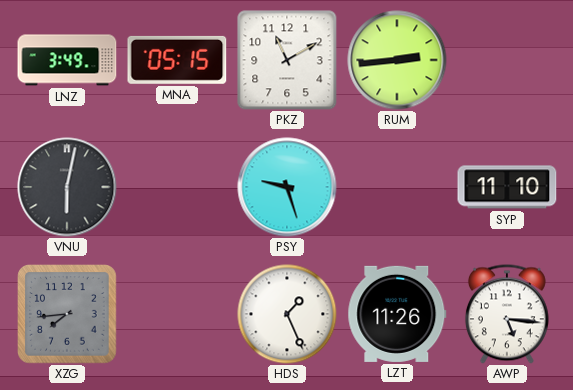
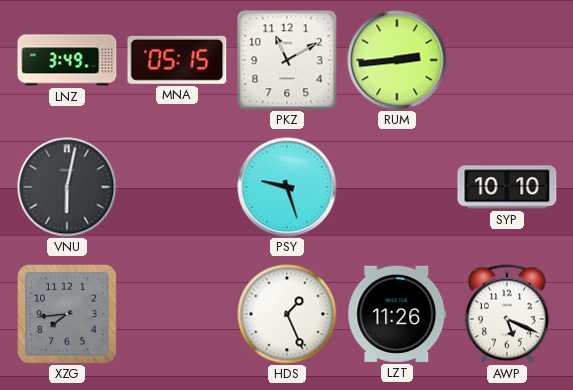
SYP: 11:10 -> 10:10 (507, 187)
AWP: 5:16 -> 5:19 (507, 314)
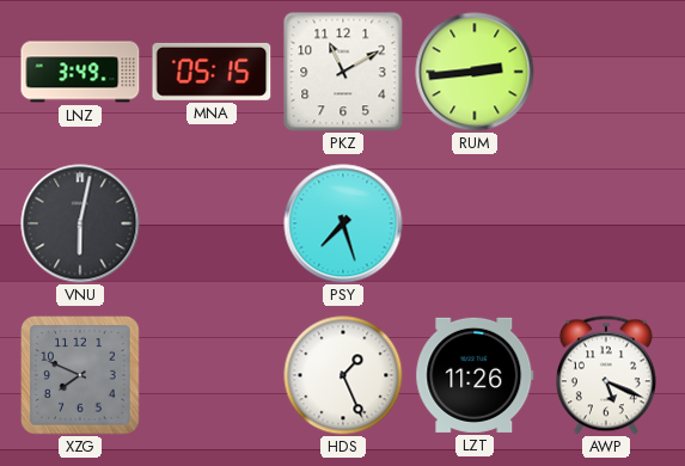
PSY: 9:27 -> 7:27 (343, 223)
SYP: 10:10 -> none (507, 187)
XZG: 7:44 -> 7:49 (81, 376)
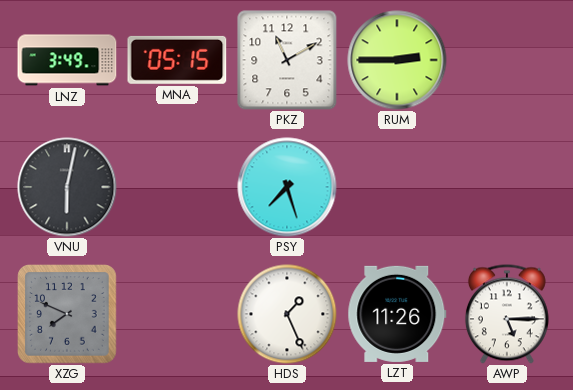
RUM: 2:44 -> 2:45 (397, 60)
AWP: 5:19 -> 5:15 (507, 314)
